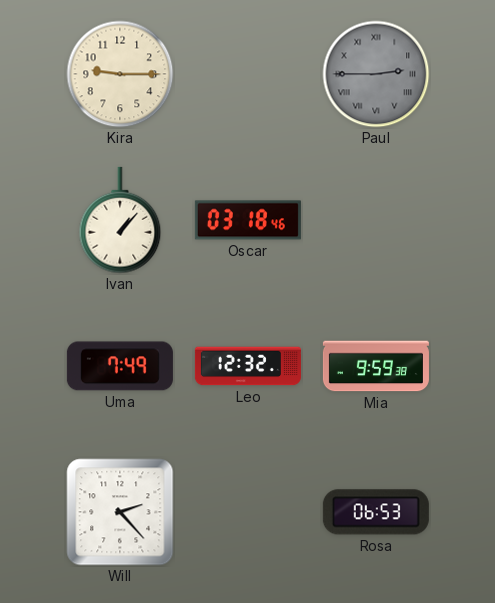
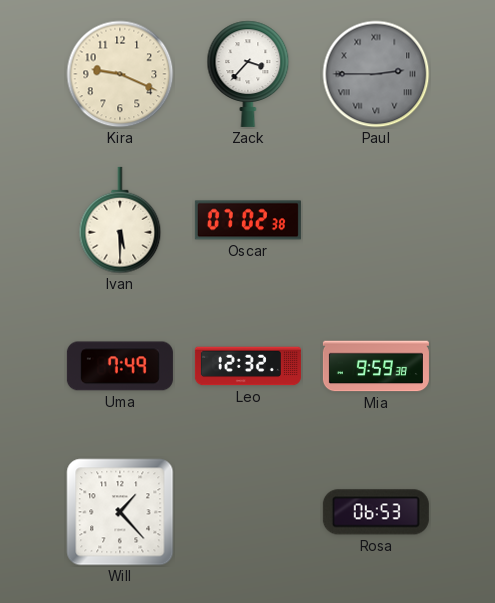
Kira: 9:15 -> 9:19 (120, 74)
Zack: none -> 3:37 (248, 74)
Ivan: 1:07 -> 5:30 (120, 220)
Oscar: 03:18 -> 07:02 (248, 220)
Will: 2:23 -> 1:23 (120, 512)
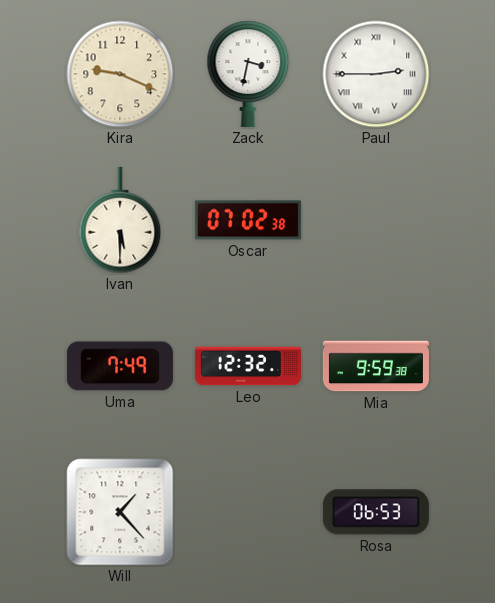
Zack: 3:37 -> 3:32 (248, 74)
Paul dial: grey -> white (376, 74)
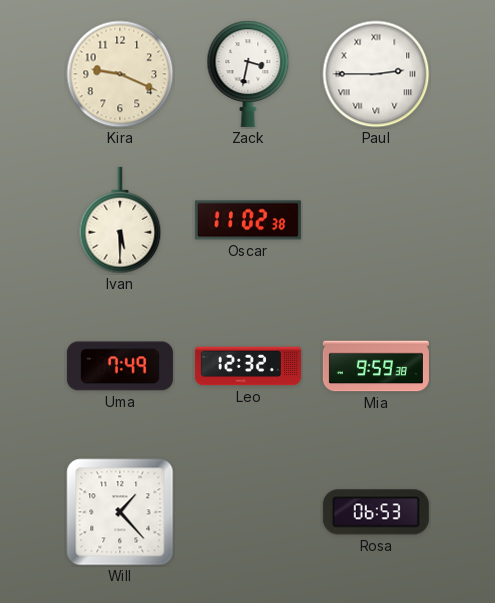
Oscar: 07:02 -> 11:02 (248, 220)
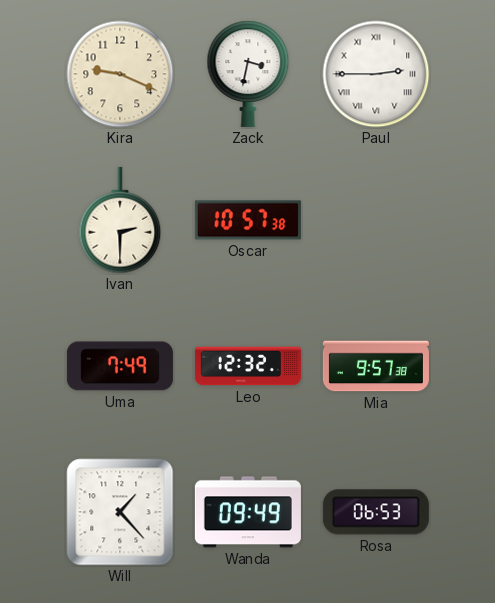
Ivan: 5:30 -> 2:30 (120, 220)
Oscar: 11:02 -> 10:57 (248, 220)
Mia: 9:59 -> 9:57 (376, 366)
Wanda: none -> 09:49 (248, 512)
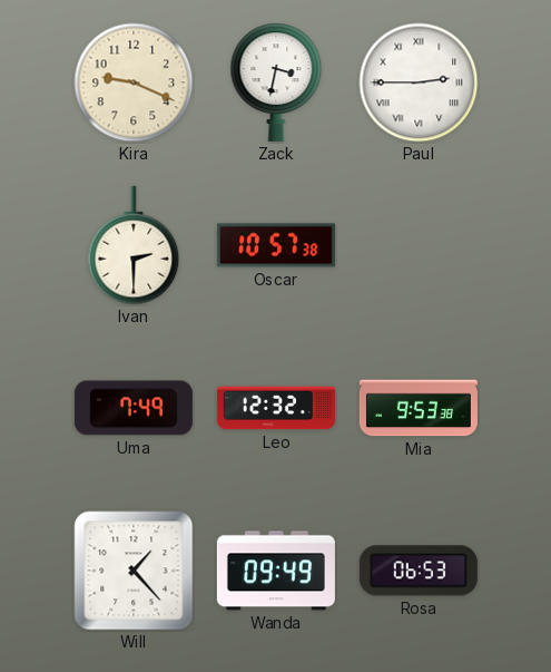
Mia: 9:57 -> 9:53 (419, 408)
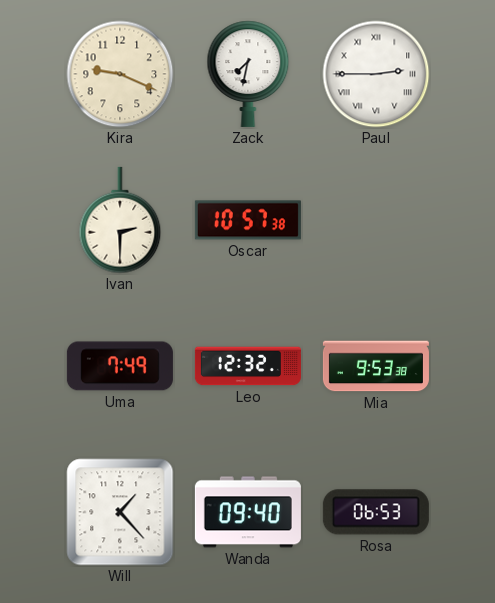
Zack: 3:32 -> 7:32 (248, 74)
Wanda: 09:49 -> 09:40 (248, 512)
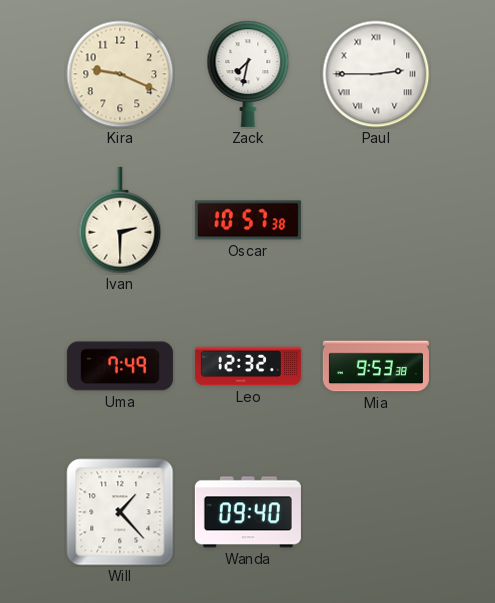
Rosa: 06:53 -> none (376, 512)
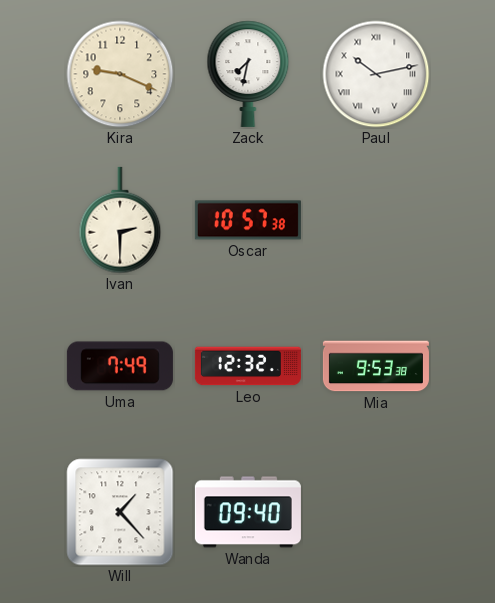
Paul: 2:45 -> 10:13 (376, 74)
